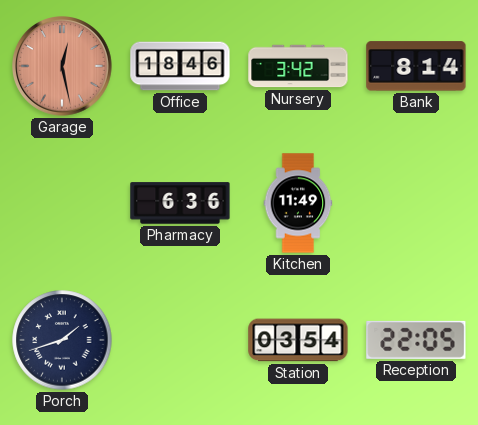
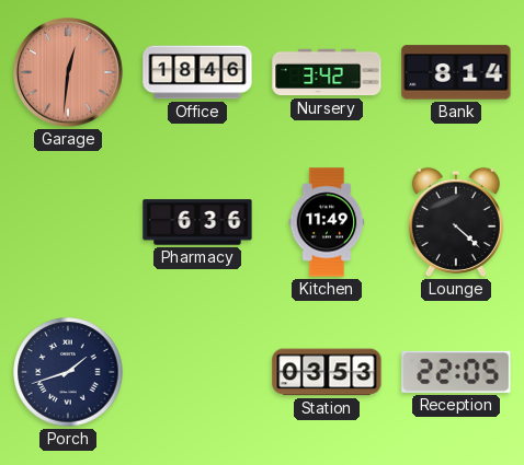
Garage: 12:28 -> 12:31 (69, 73)
Lounge: none -> 4:22 (456, 222)
Station: 03:54 -> 03:53 (327, 372)
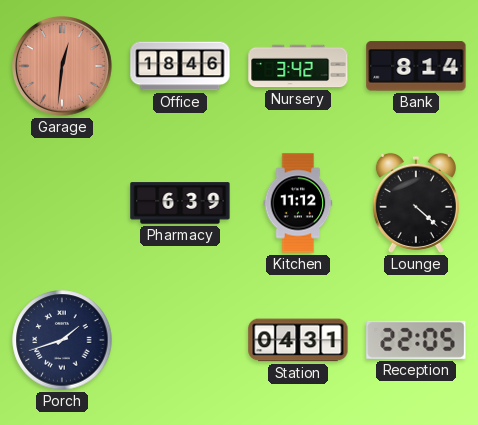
Pharmacy: 6:36 -> 6:39 (180, 203)
Kitchen: 11:49 -> 11:12 (298, 203)
Station: 03:53 -> 04:31 (298, 340)
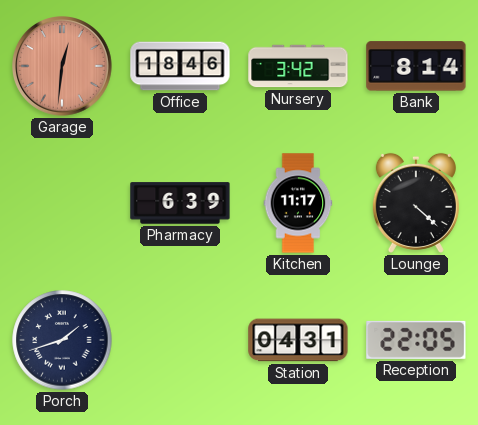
Kitchen: 11:12 -> 11:17 (298, 203)
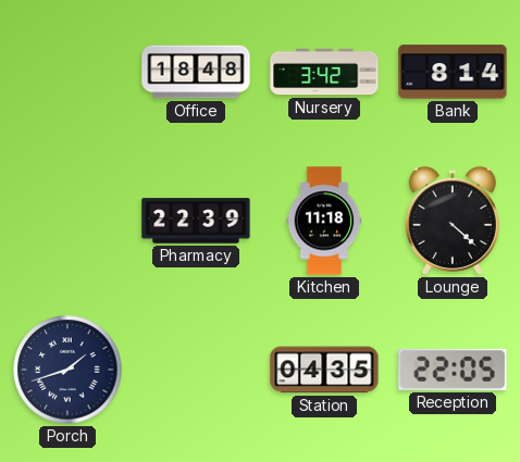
Garage: 12:31 -> none (63, 67)
Office: 18:46 -> 18:48 (196, 72)
Pharmacy: 6:39 -> 22:39 (196, 221)
Kitchen: 11:17 -> 11:18 (324, 221)
Station: 04:31 -> 04:35 (324, 370)
